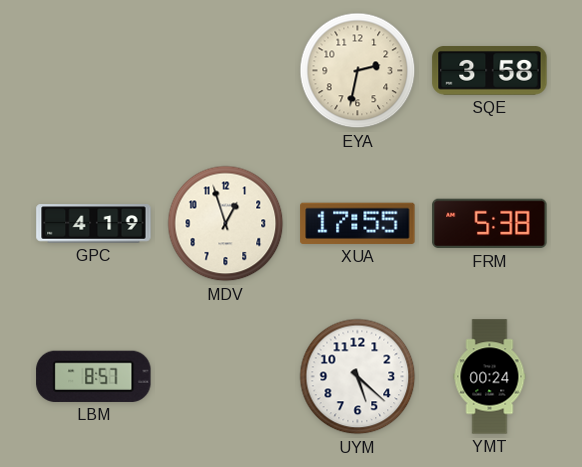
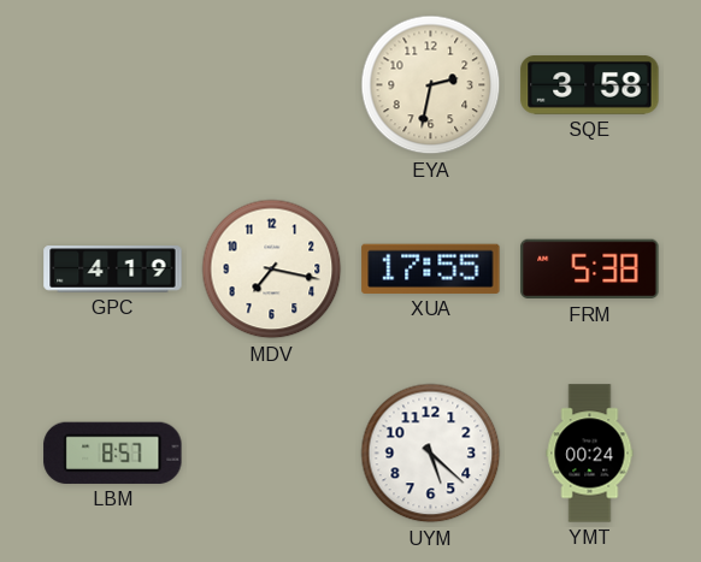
MDV: 12:57 -> 7:17 (272, 270)
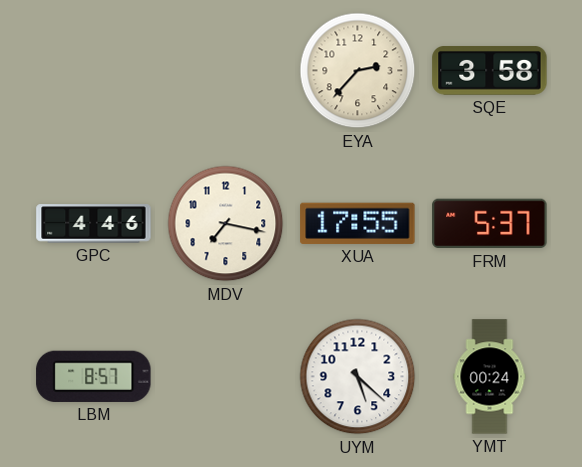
EYA: 2:32 -> 2:37 (358, 71)
GPC: 4:19 -> 4:46 (94, 224)
FRM: 5:38 -> 5:37 (490, 224)
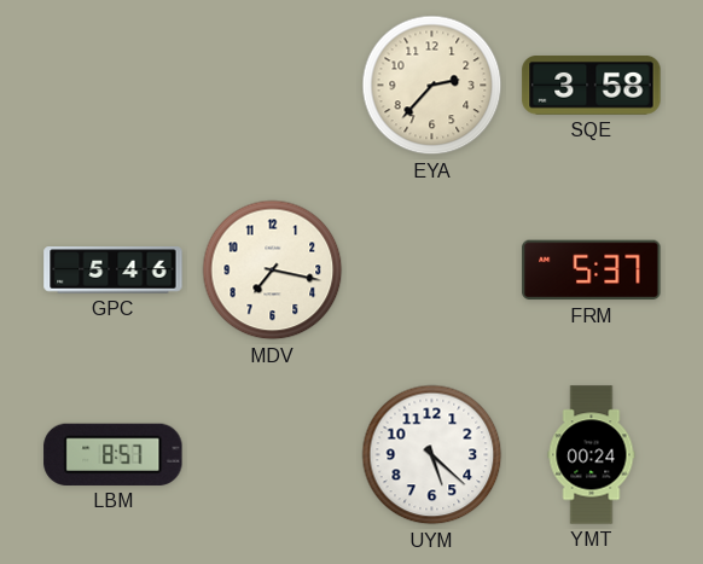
GPC: 4:46 -> 5:46 (114, 271)
XUA: 17:55 -> none (358, 223)
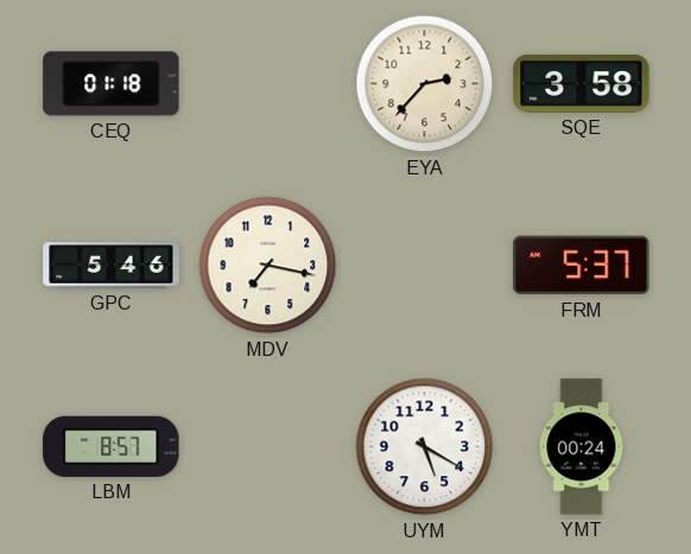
CEQ: none -> 01:18 (112, 84)
UYM: 5:22 -> 5:20 (425, 447)
